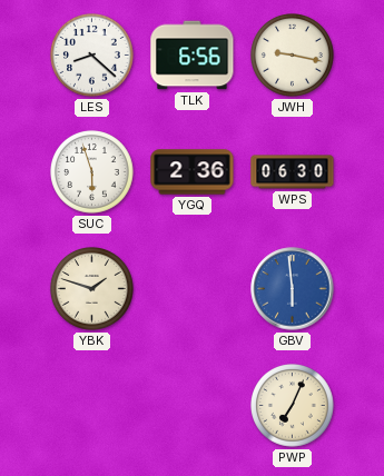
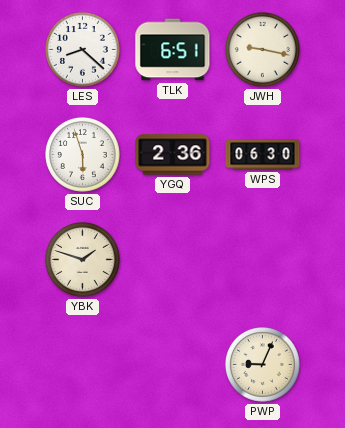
TLK: 6:56 -> 6:51 (173, 50)
GBV: 5:59 -> none (293, 289)
PWP: 7:04 -> 9:04 (263, 365)
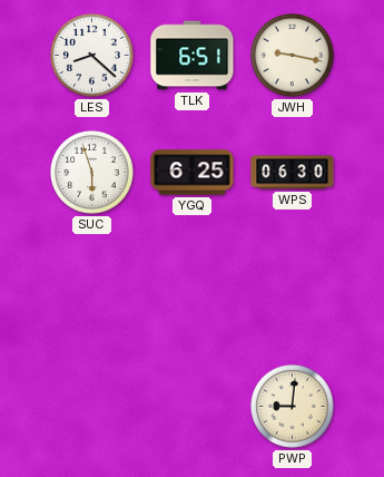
YGQ: 2:36 -> 6:25 (193, 173)
YBK: 1:48 -> none (83, 260)
PWP: 9:04 -> 9:01 (293, 407)
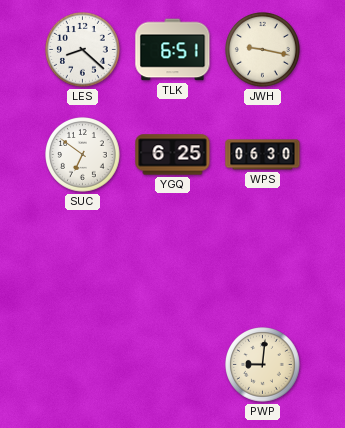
SUC: 5:57 -> 6:51 (83, 155)
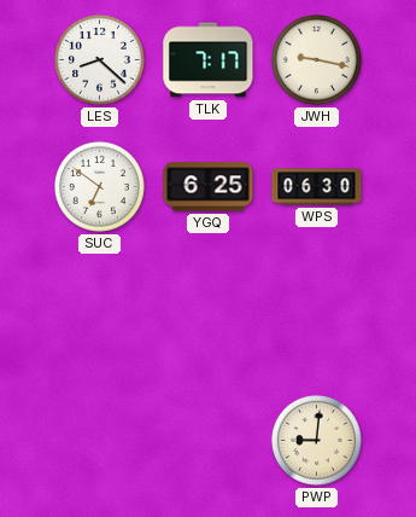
TLK: 6:51 -> 7:17 (209, 60)
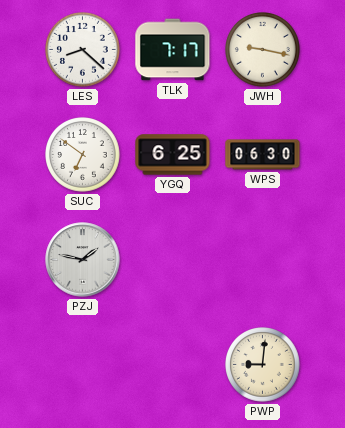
PZJ: none -> 1:47 (83, 260)
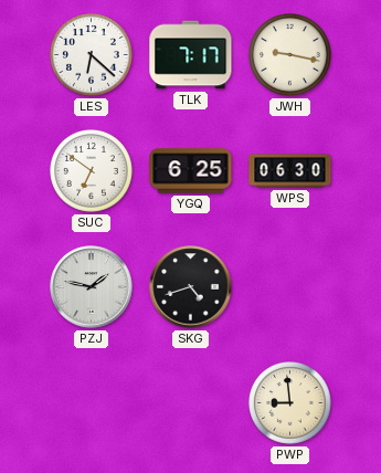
LES: 8:22 -> 6:22 (92, 55)
SKG: none -> 4:42 (191, 287)
PWP: 9:01 -> 8:59 (290, 403)
